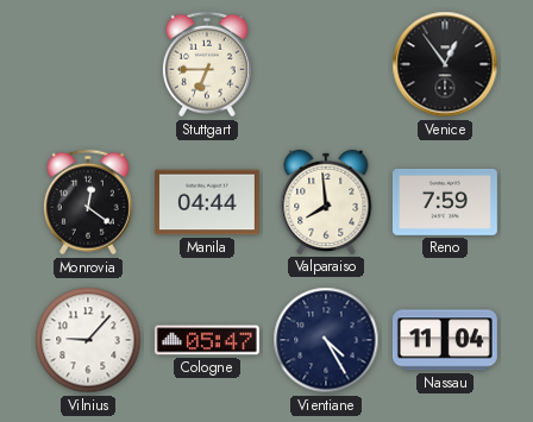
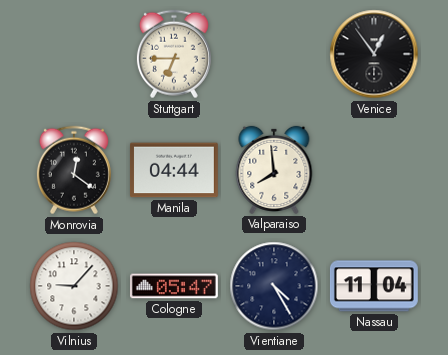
Reno: 7:59 -> none (445, 202)
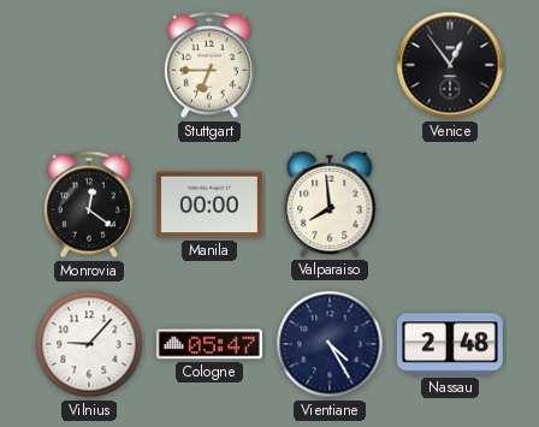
Manila: 04:44 -> 00:00 (209, 204)
Nassau: 11:04 -> 2:48 (450, 344)
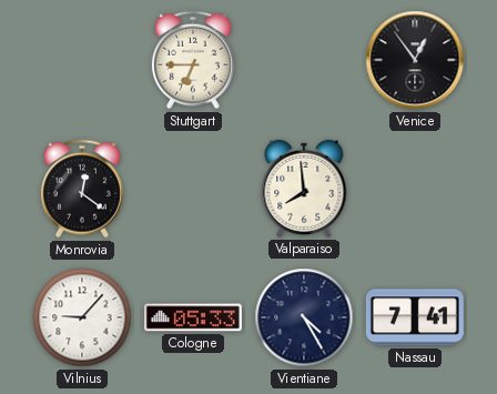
Manila: 00:00 -> none (209, 204)
Cologne: 05:47 -> 05:33 (193, 317)
Nassau: 2:48 -> 7:41 (415, 317)
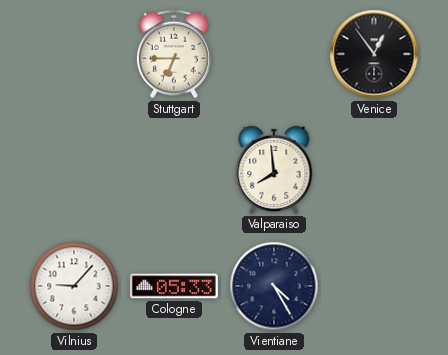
Monrovia: 12:21 -> none (82, 189)
Nassau: 7:41 -> none (415, 317)
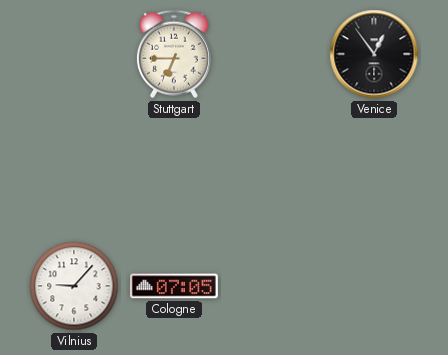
Valparaiso: 7:59 -> none (274, 170)
Cologne: 05:33 -> 07:05 (174, 286)
Vientiane: 4:25 -> none (274, 286)
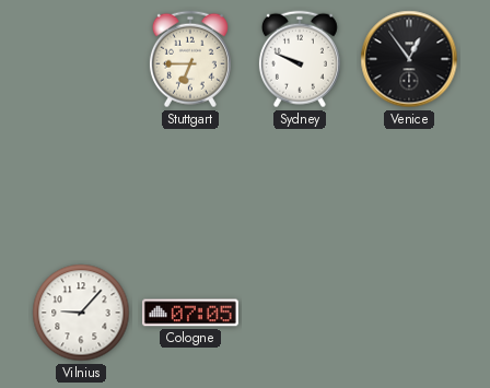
Sydney: none -> 9:49 (300, 59)
